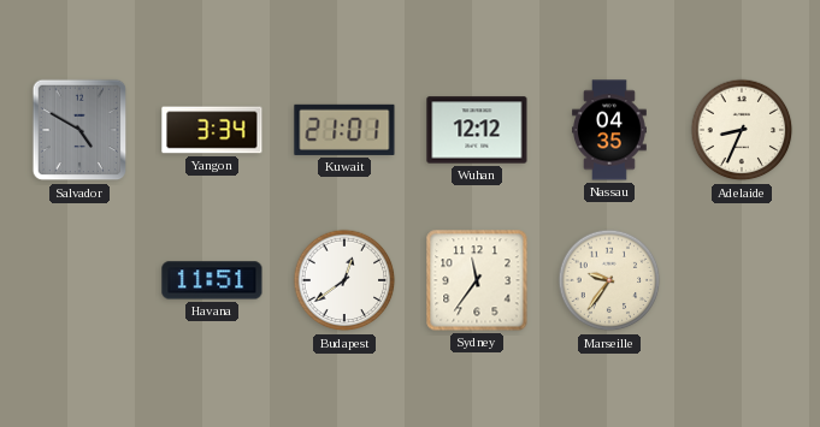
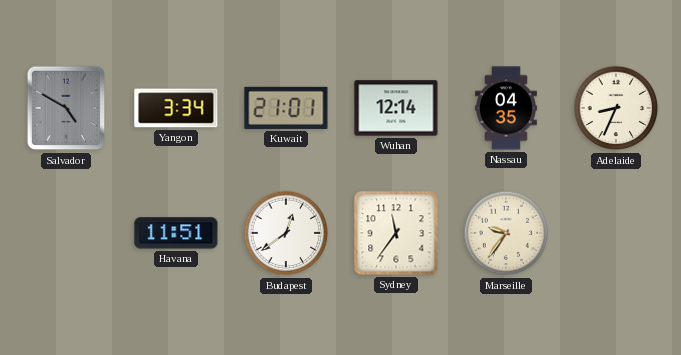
Wuhan: 12:12 -> 12:14 (396, 108)
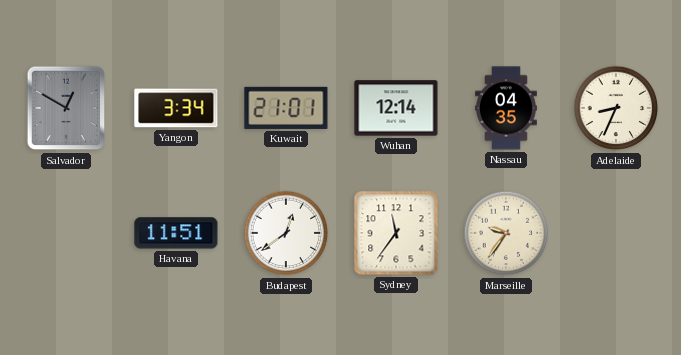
Salvador: 4:50 -> 12:50 (66, 108)
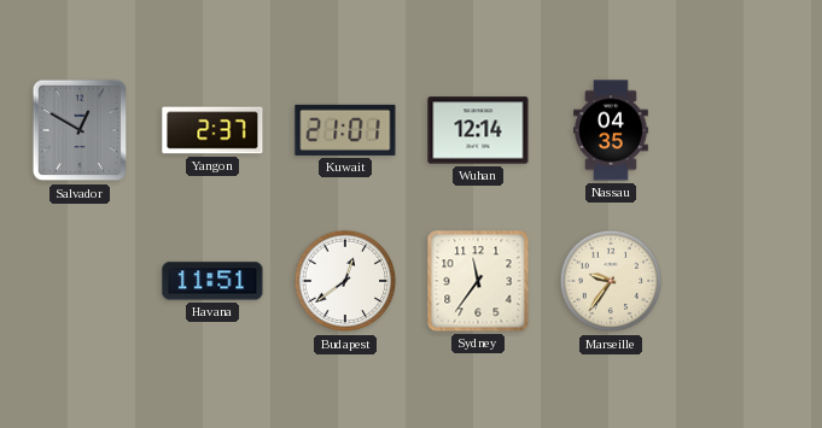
Yangon: 3:34 -> 2:37 (212, 130)
Adelaide: 8:34 -> none (616, 108)
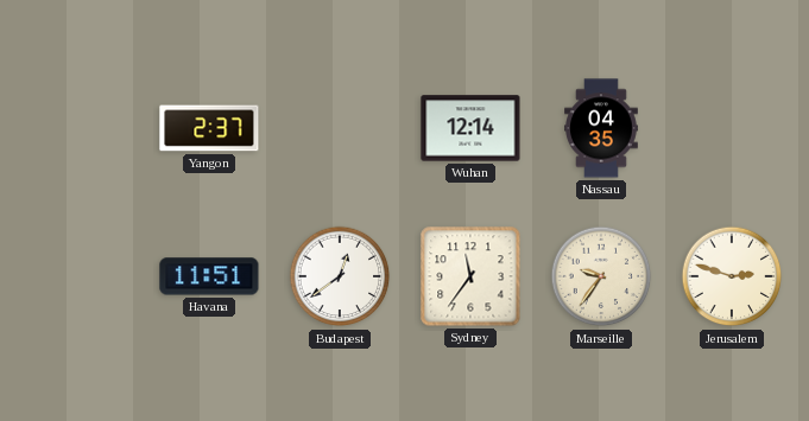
Salvador: 12:50 -> none (80, 130)
Kuwait: 21:01 -> none (345, 130)
Jerusalem: none -> 2:48 (732, 276)
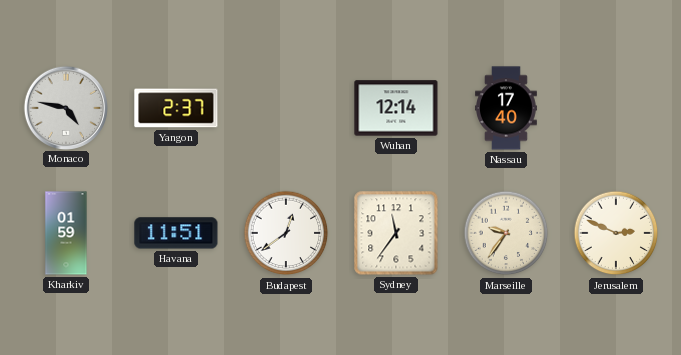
Monaco: none -> 4:47 (65, 107)
Nassau: 04:35 -> 17:40 (507, 108)
Kharkiv: none -> 01:59 (66, 233)
Jerusalem: 2:48 -> 2:49 (616, 233)
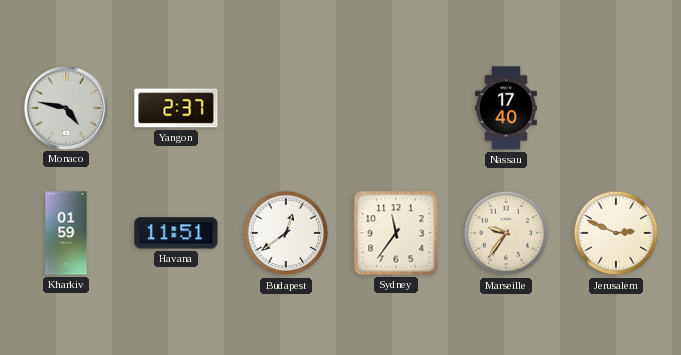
Wuhan: 12:14 -> none (396, 108)
